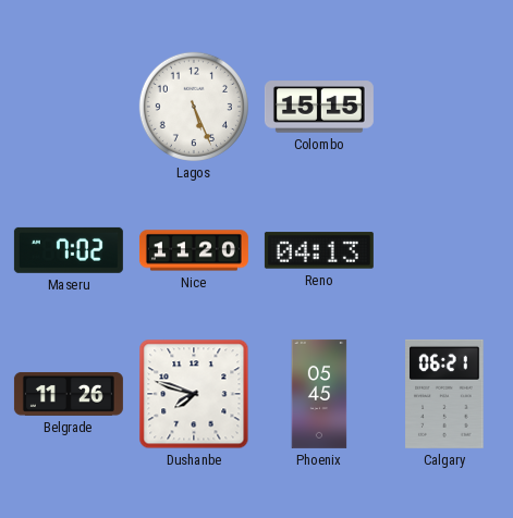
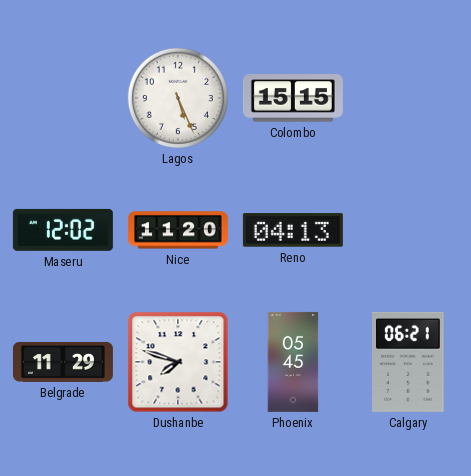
Maseru: 7:02 -> 12:02 (63, 230)
Belgrade: 11:26 -> 11:29 (63, 362)
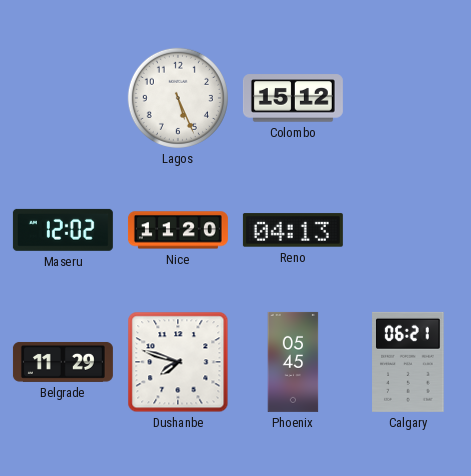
Colombo: 15:15 -> 15:12 (293, 98)
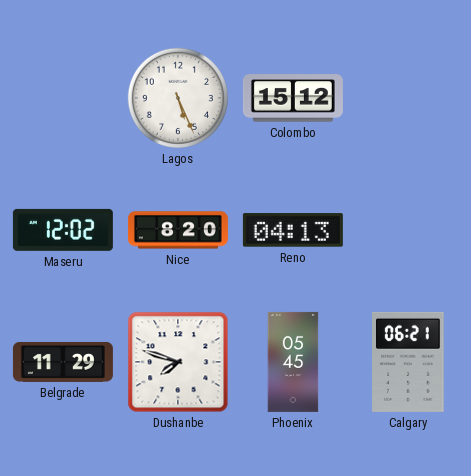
Nice: 11:20 -> 8:20 (178, 230)
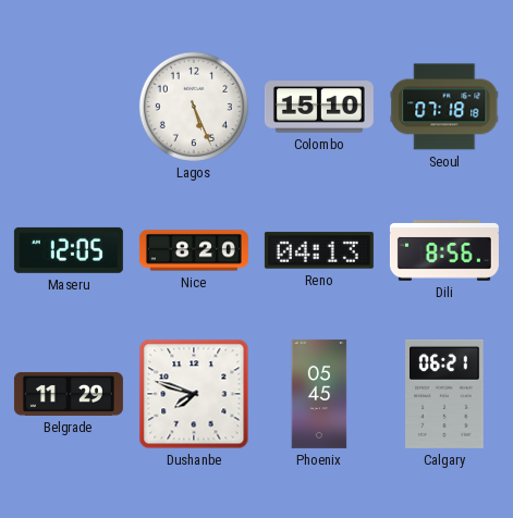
Colombo: 15:12 -> 15:10 (319, 107)
Seoul: none -> 07:18 (444, 107)
Maseru: 12:02 -> 12:05 (69, 250)
Dili: none -> 8:56 (444, 251)
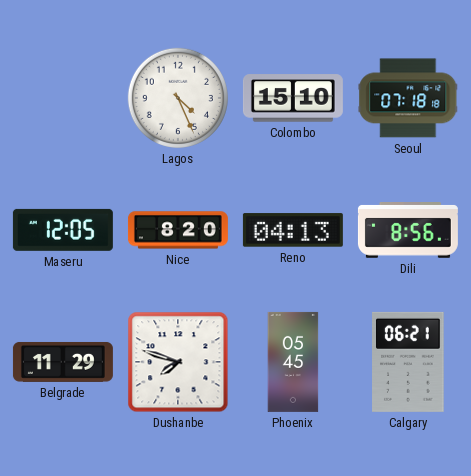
Lagos: 5:26 -> 4:26 (178, 98)
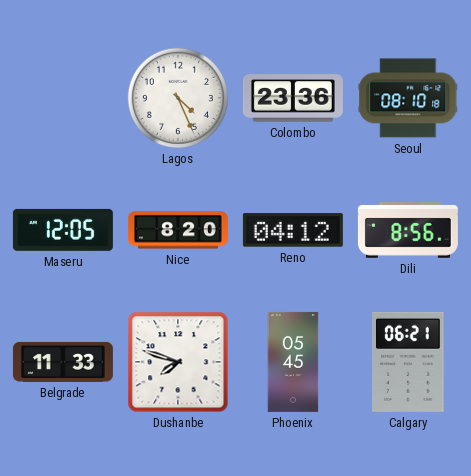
Colombo: 15:10 -> 23:36 (293, 98)
Seoul: 07:18 -> 08:10 (408, 98)
Reno: 04:13 -> 04:12 (293, 230)
Belgrade: 11:29 -> 11:33 (63, 362)
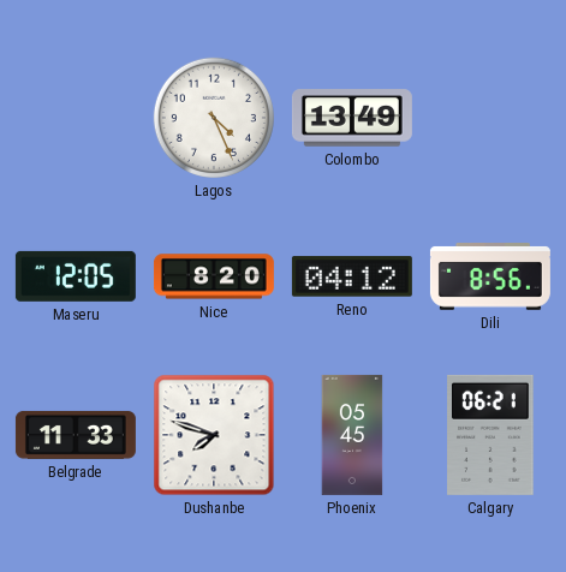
Colombo: 23:36 -> 13:49 (352, 118)
Seoul: 08:10 -> none (408, 98)
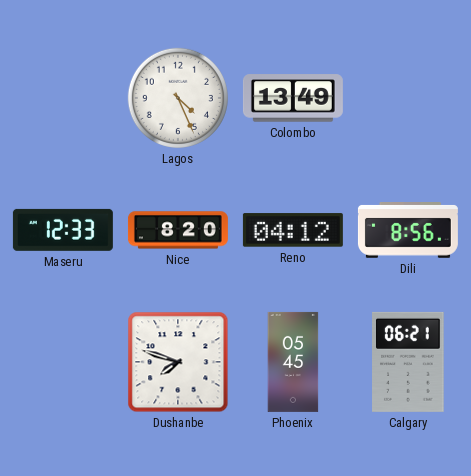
Maseru: 12:05 -> 12:33 (63, 230)
Belgrade: 11:33 -> none (76, 435)
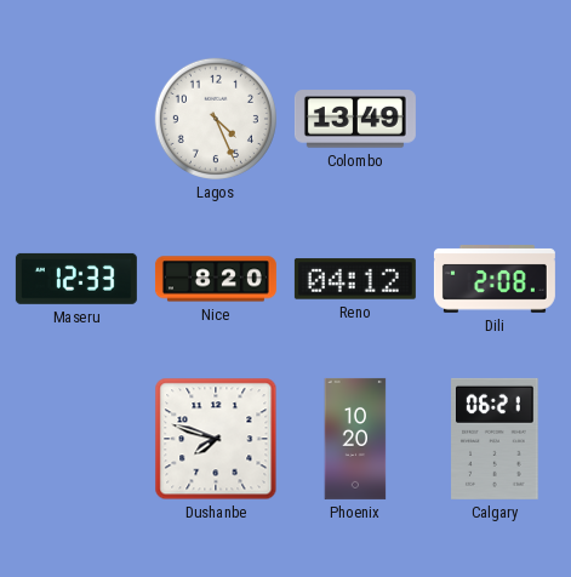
Dili: 8:56 -> 2:08 (495, 280)
Phoenix: 05:45 -> 10:20 (355, 439)
